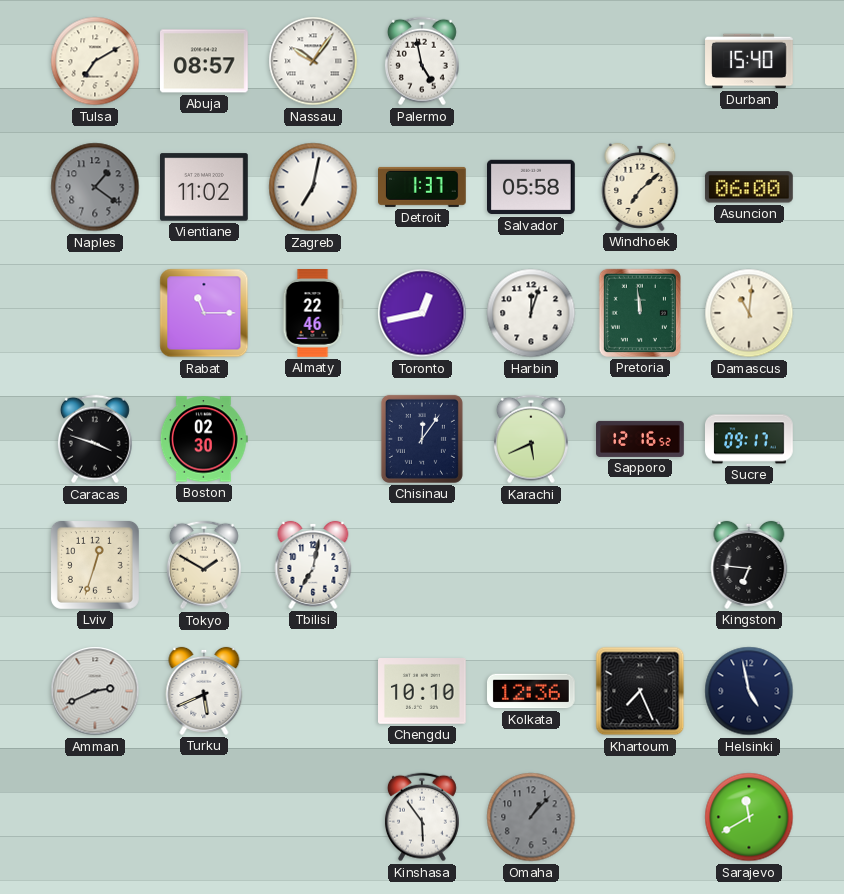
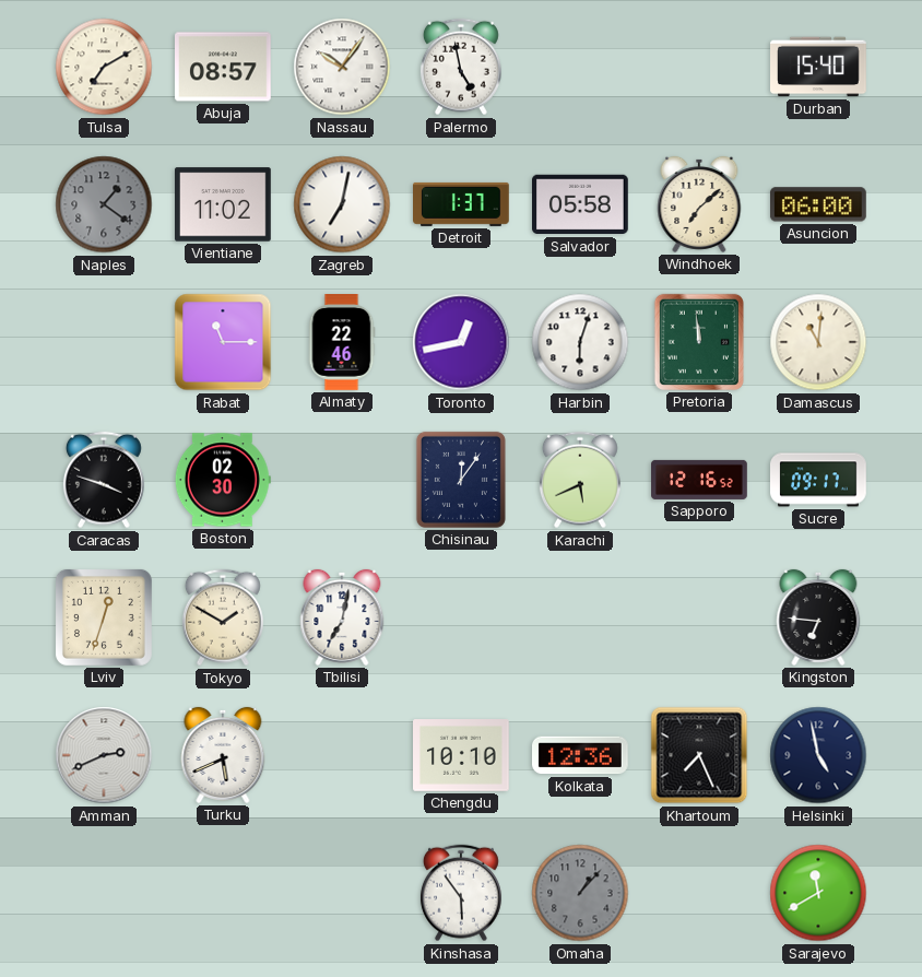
Harbin: 12:03 -> 6:03 (580, 342)
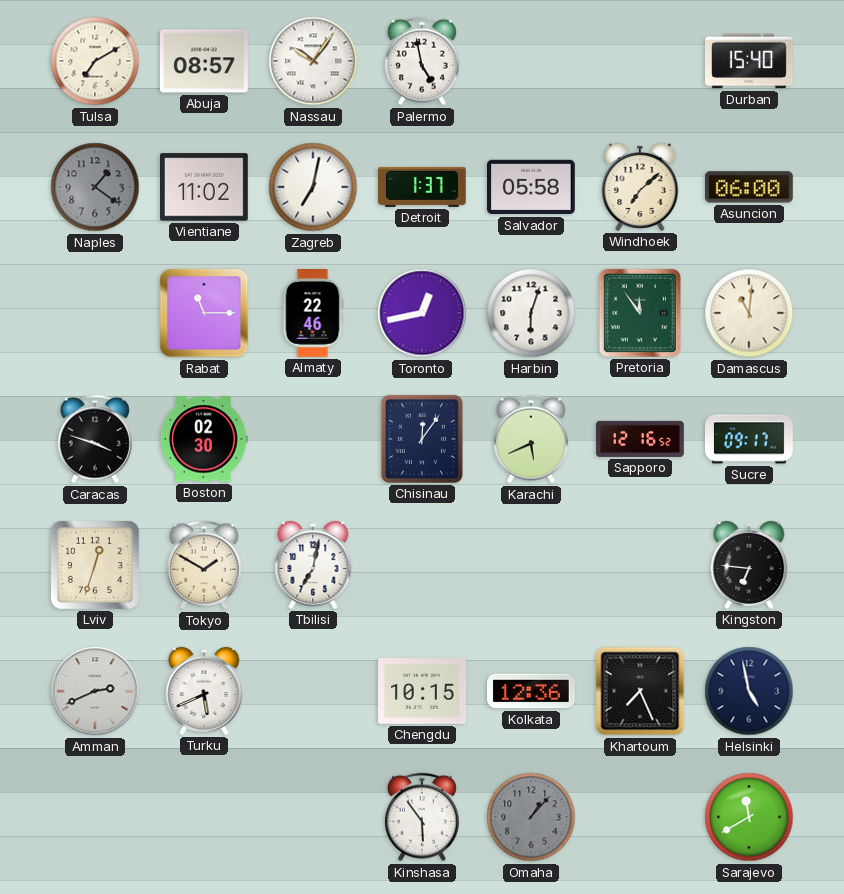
Pretoria: 11:59 -> 11:54 (640, 313)
Chengdu: 10:10 -> 10:15 (423, 692)
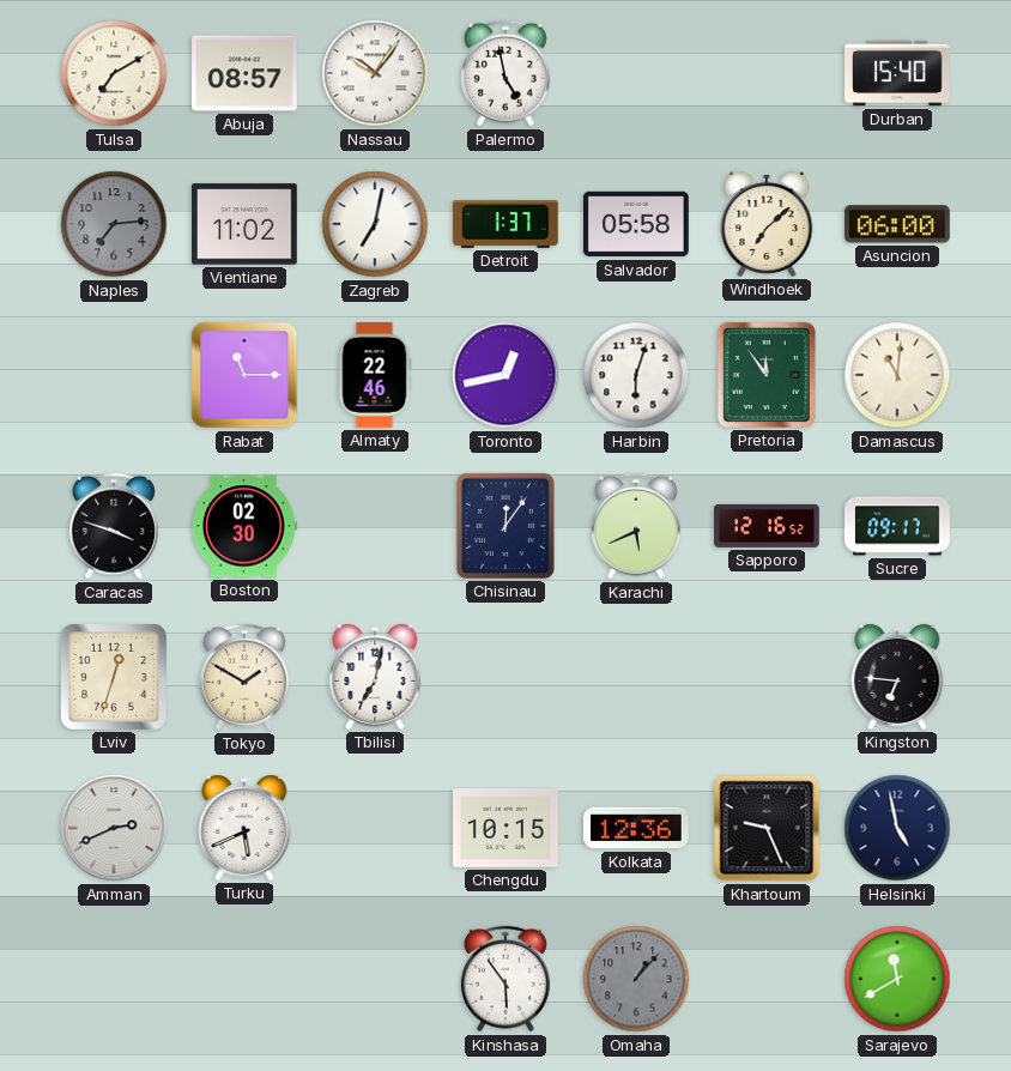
Naples: 1:21 -> 7:14 (114, 224)
Khartoum: 7:26 -> 9:26 (767, 828)
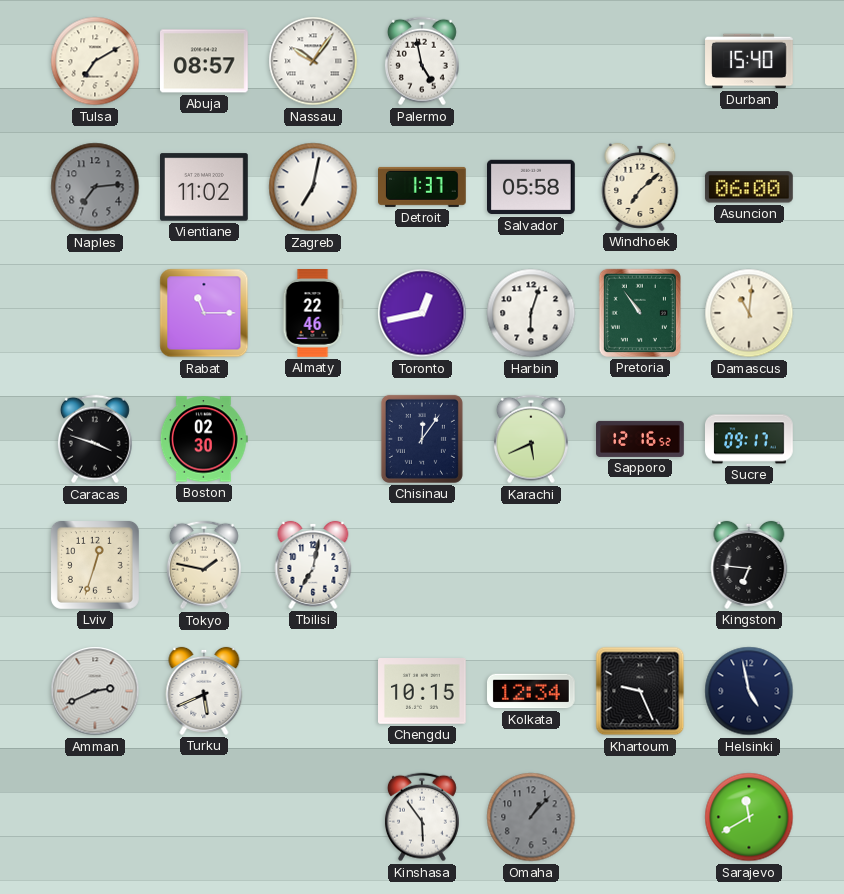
Pretoria: 11:54 -> 10:54 (640, 313)
Tokyo: 1:50 -> 1:47 (204, 565)
Kolkata: 12:36 -> 12:34 (532, 691)
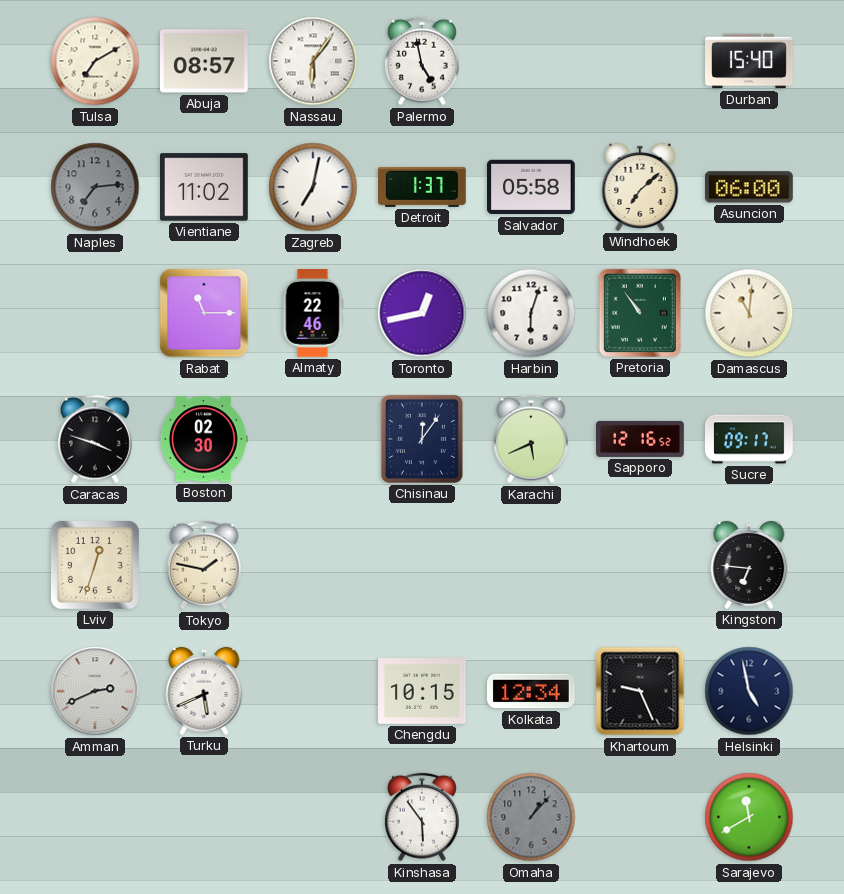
Nassau: 10:06 -> 6:06 (313, 61)
Tbilisi: 7:02 -> none (313, 565)
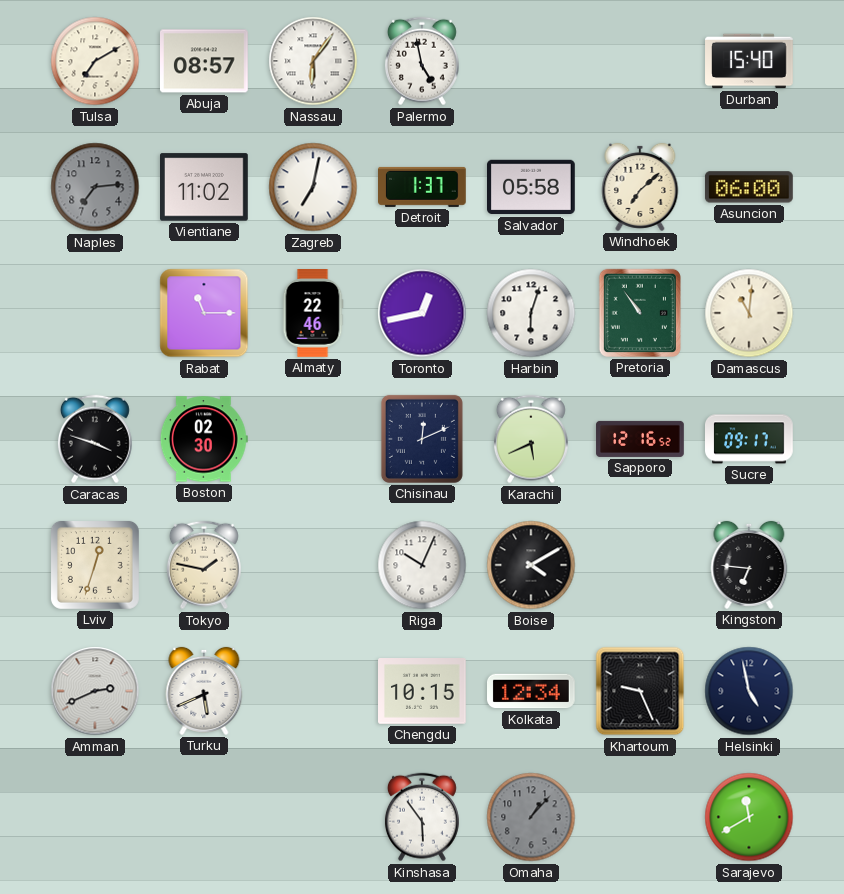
Chisinau: 12:06 -> 12:11 (422, 439)
Riga: none -> 10:04 (422, 565)
Boise: none -> 4:10 (531, 565)
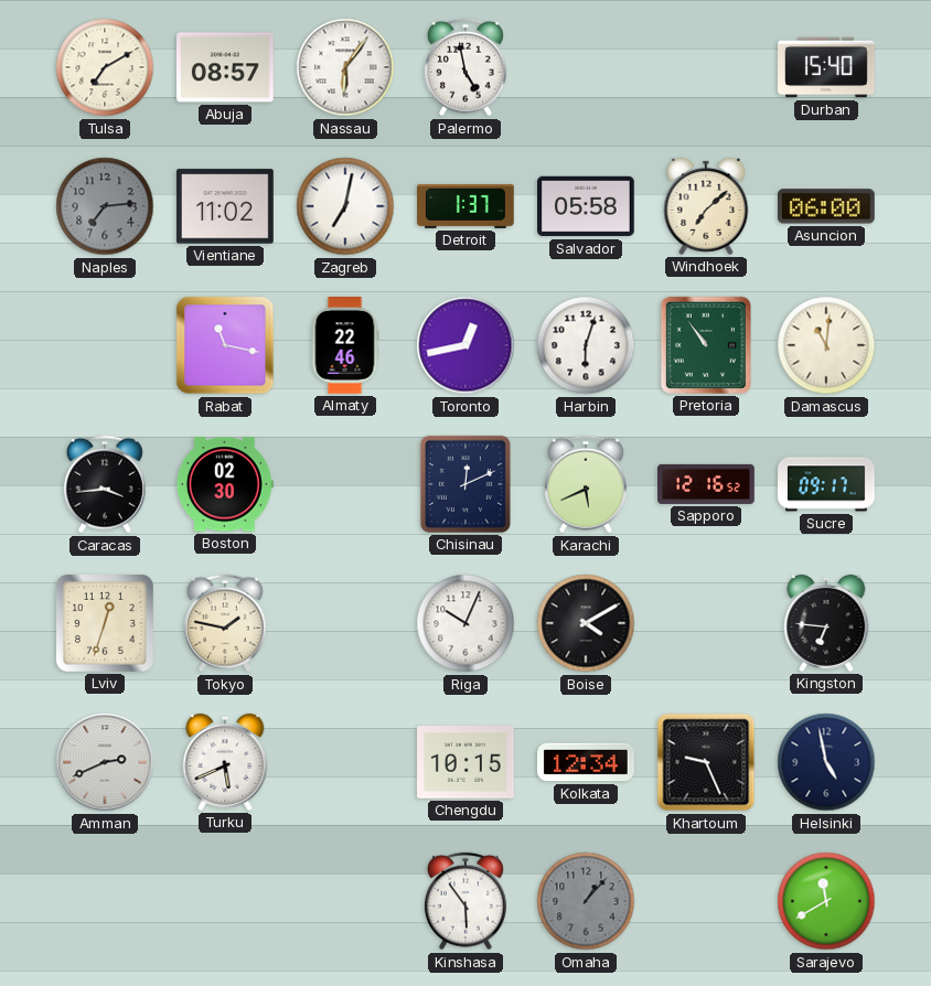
Rabat: 11:15 -> 11:17 (225, 345)
Caracas: 3:48 -> 3:44 (105, 484)
